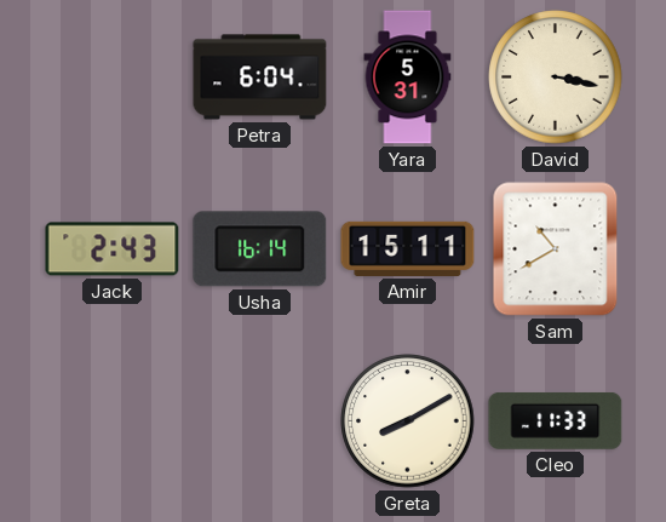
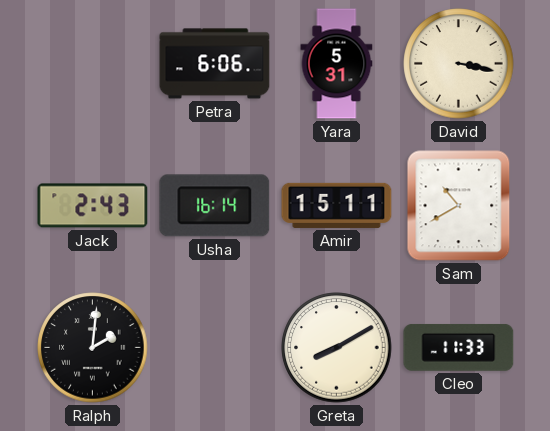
Petra: 6:04 -> 6:06 (215, 64)
Ralph: none -> 2:01 (93, 348)
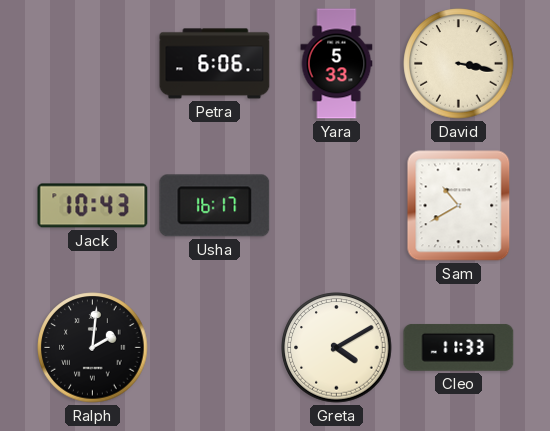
Yara: 5:31 -> 5:33 (337, 64)
Jack: 2:43 -> 10:43 (93, 206)
Usha: 16:14 -> 16:17 (215, 206)
Amir: 15:11 -> none (337, 205)
Greta: 8:10 -> 4:10 (337, 348)
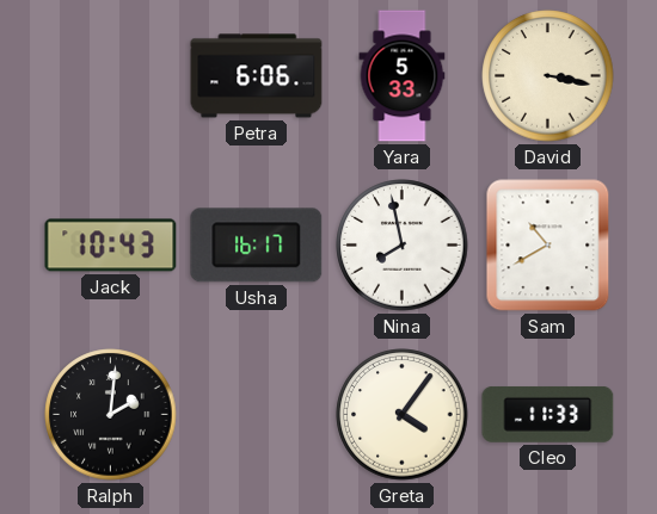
Nina: none -> 7:58 (403, 246)
Greta: 4:10 -> 4:06 (403, 415)
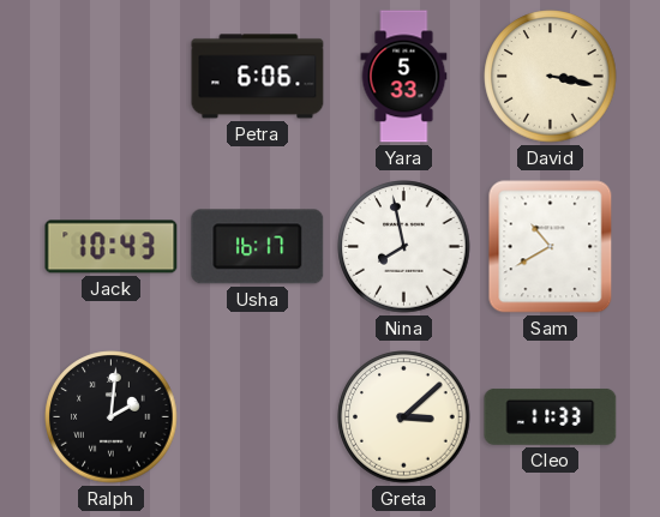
Greta: 4:06 -> 3:08 (404, 417)
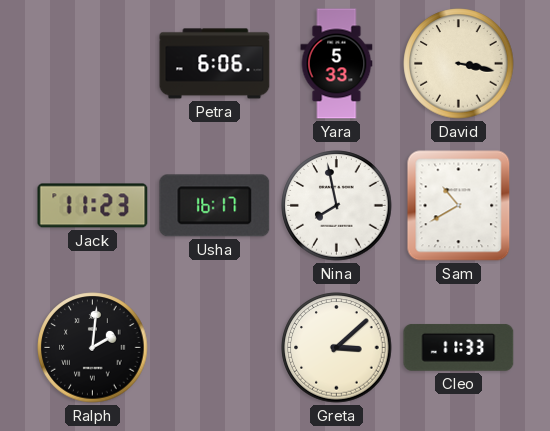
Jack: 10:43 -> 11:23 (93, 206)
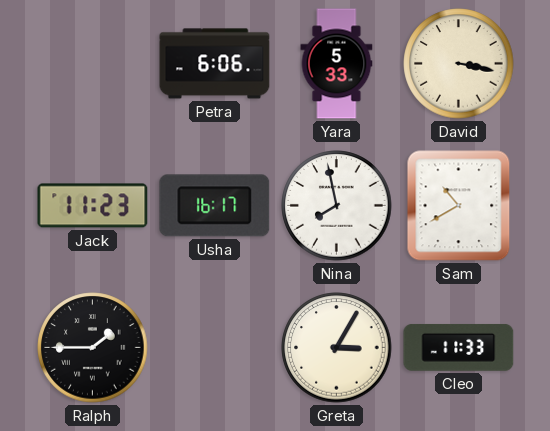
Ralph: 2:01 -> 1:45 (93, 348)
Greta: 3:08 -> 3:05 (337, 348)
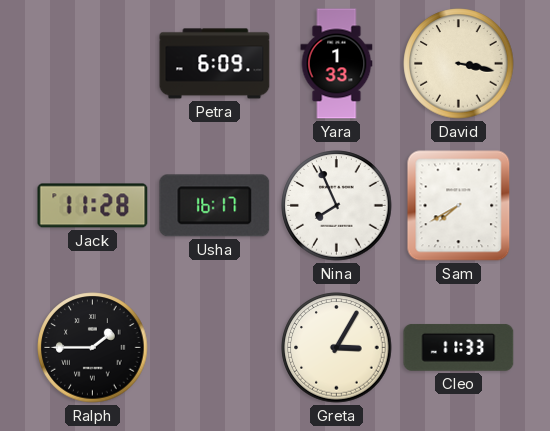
Petra: 6:06 -> 6:09 (215, 64)
Yara: 5:33 -> 1:33 (337, 64)
Jack: 11:23 -> 11:28 (93, 206)
Nina: 7:58 -> 7:56 (337, 206)
Sam: 10:40 -> 7:40 (459, 206)
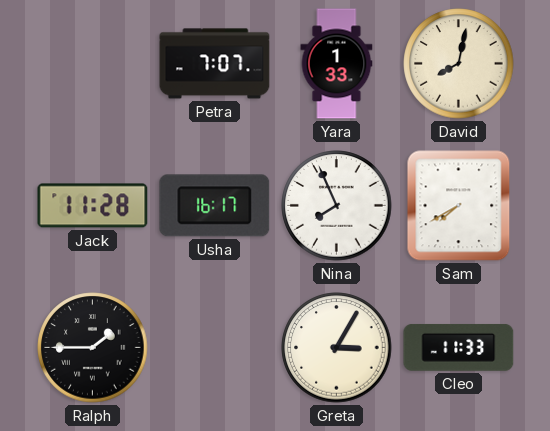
Petra: 6:09 -> 7:07 (215, 64)
David: 3:17 -> 8:02 (459, 64)
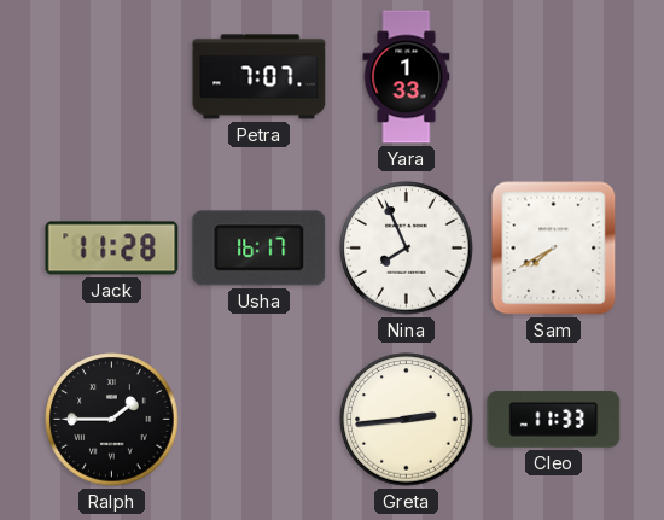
David: 8:02 -> none (459, 64)
Greta: 3:05 -> 2:44 (407, 420)
